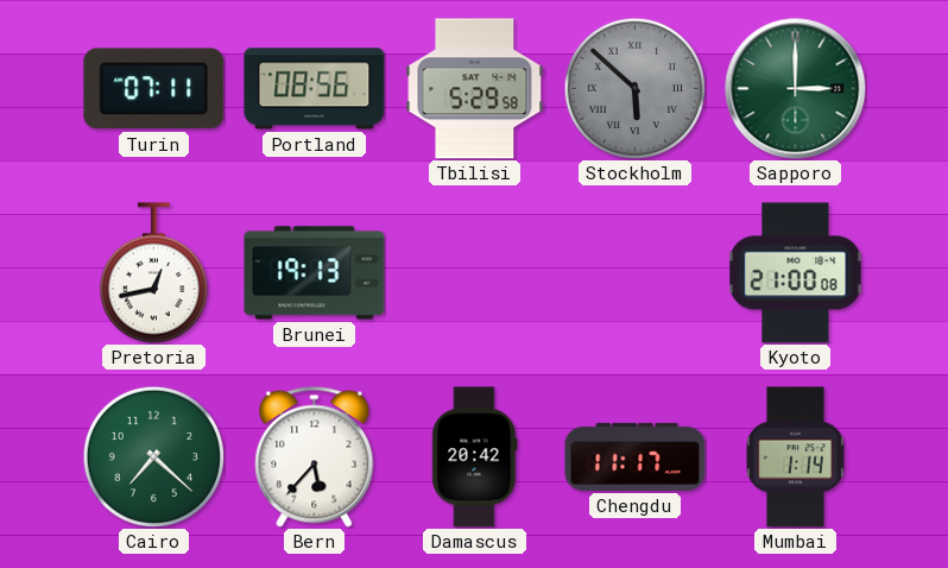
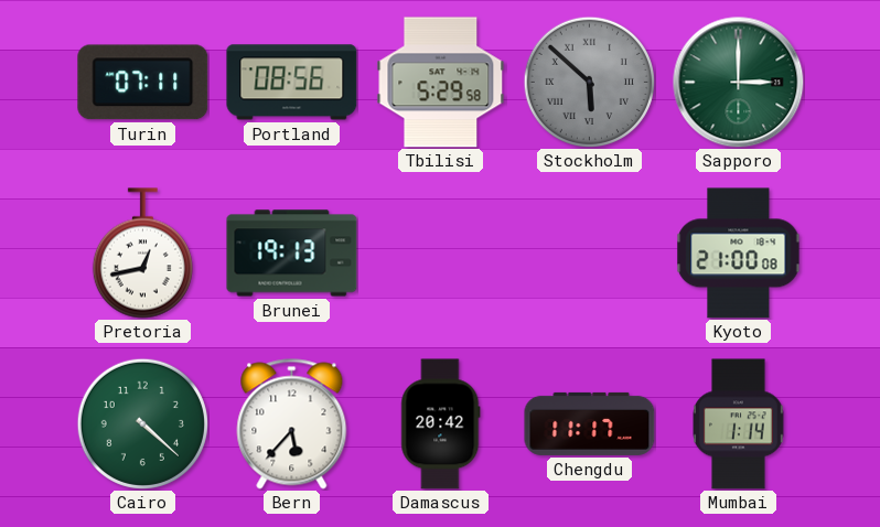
Cairo: 7:22 -> 4:22 (142, 423)
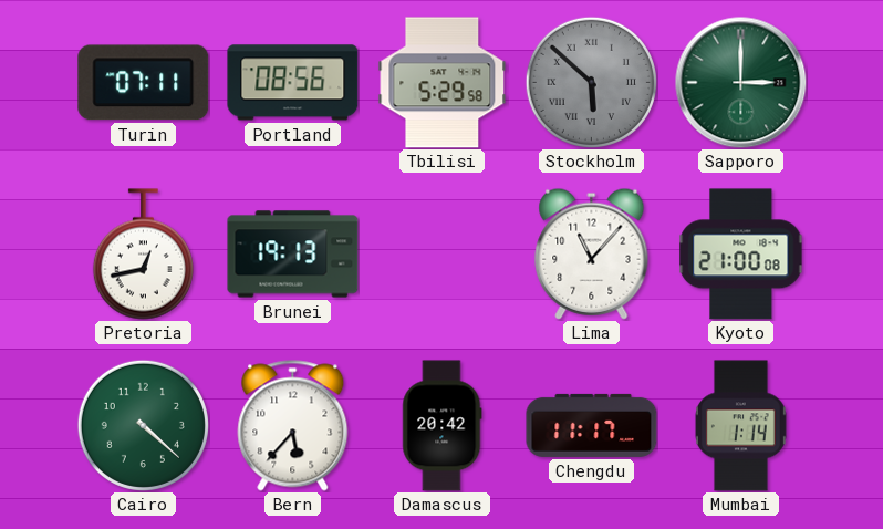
Lima: none -> 11:07 (592, 253)
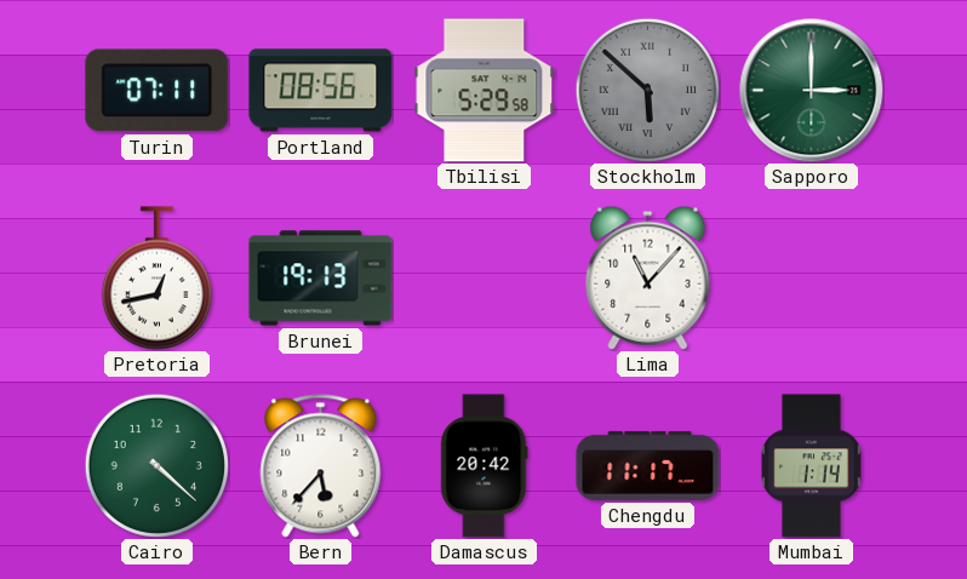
Kyoto: 21:00 -> none (741, 255)
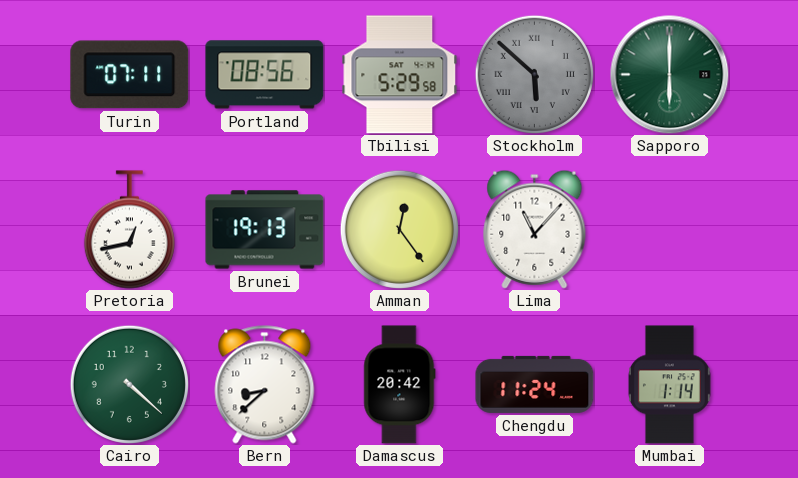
Sapporo: 3:00 -> 6:00 (670, 75)
Amman: none -> 12:24 (399, 229)
Bern: 5:37 -> 8:38 (265, 385)
Chengdu: 11:17 -> 11:24 (535, 384)
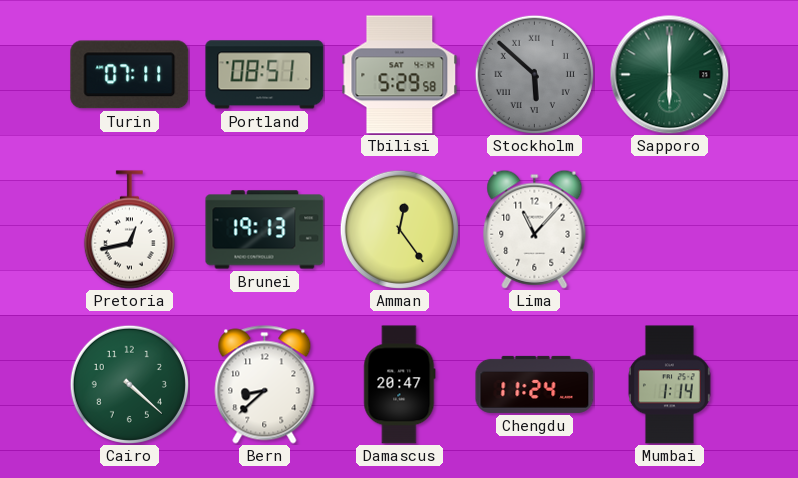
Portland: 08:56 -> 08:51 (265, 75)
Damascus: 20:42 -> 20:47 (400, 385)
